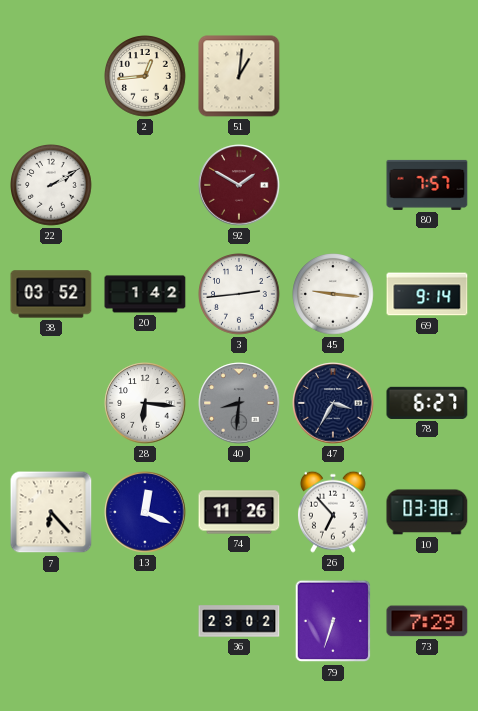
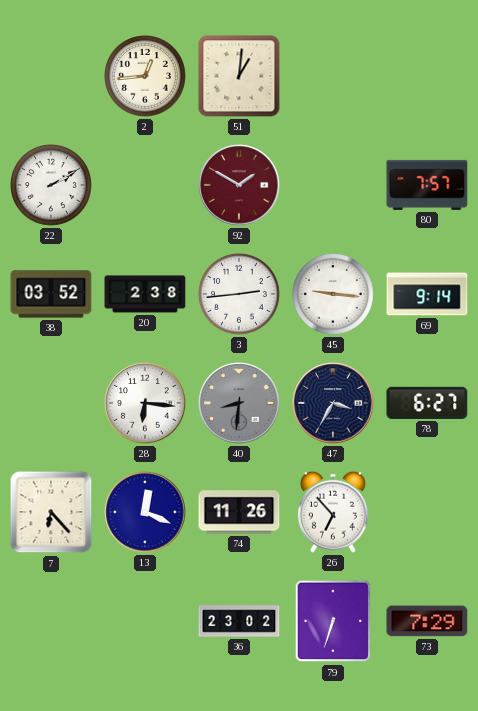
20: 1:42 -> 2:38 (145, 294)
10: 03:38 -> none (427, 512)
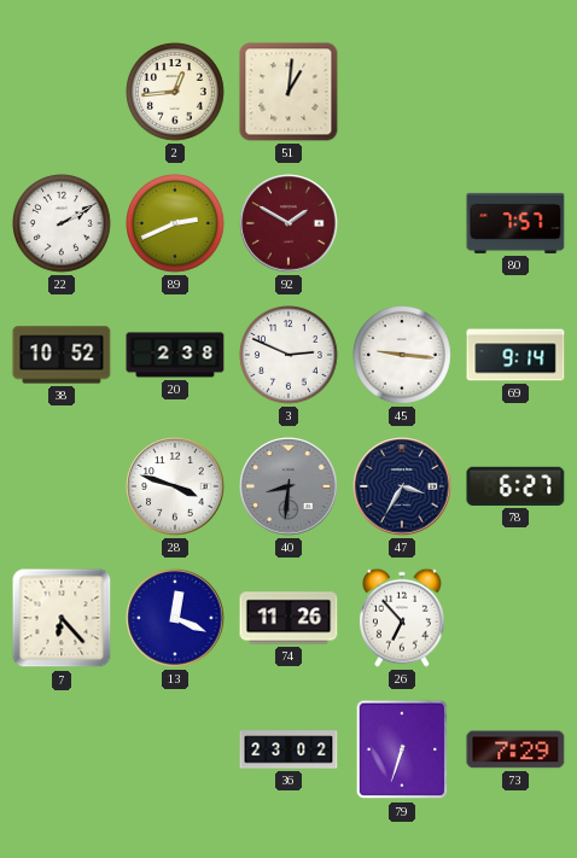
89: none -> 2:41 (176, 224)
38: 03:52 -> 10:52 (62, 355)
3: 2:44 -> 2:49 (290, 356)
28: 6:16 -> 3:48 (175, 486)
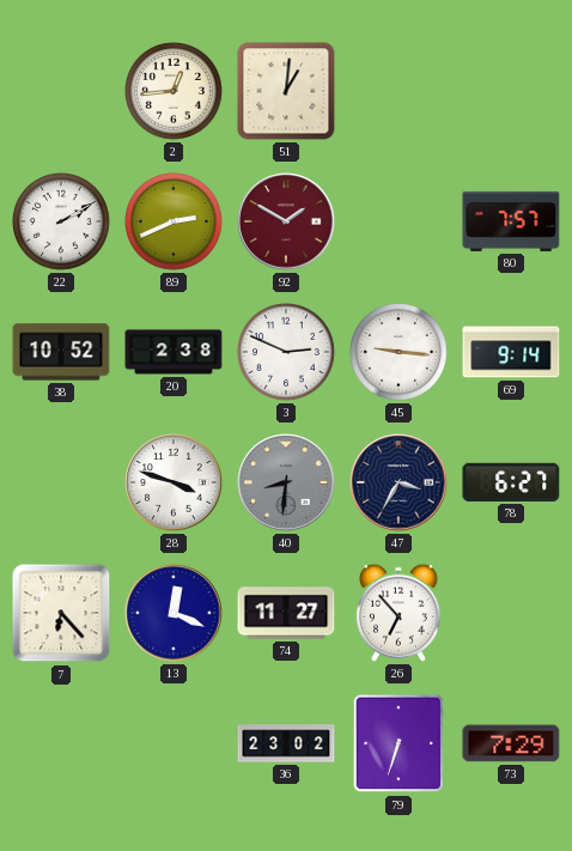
74: 11:26 -> 11:27 (286, 613)
